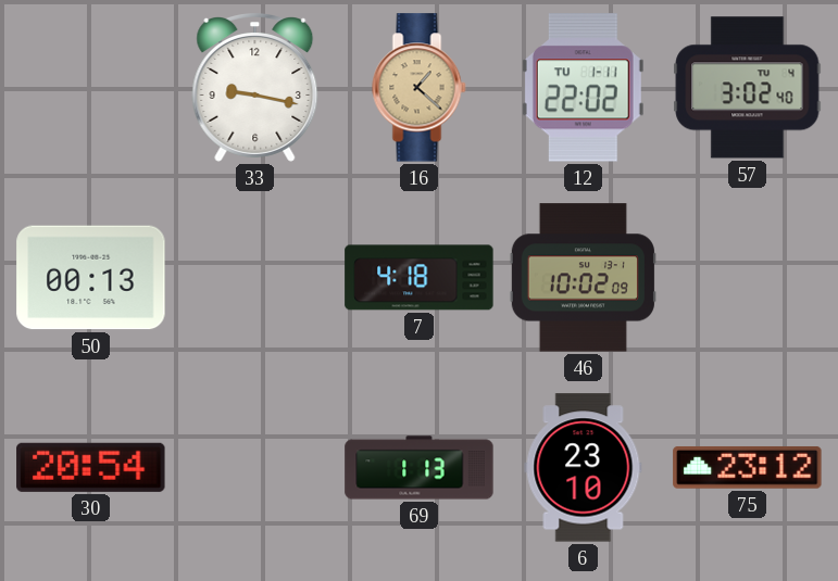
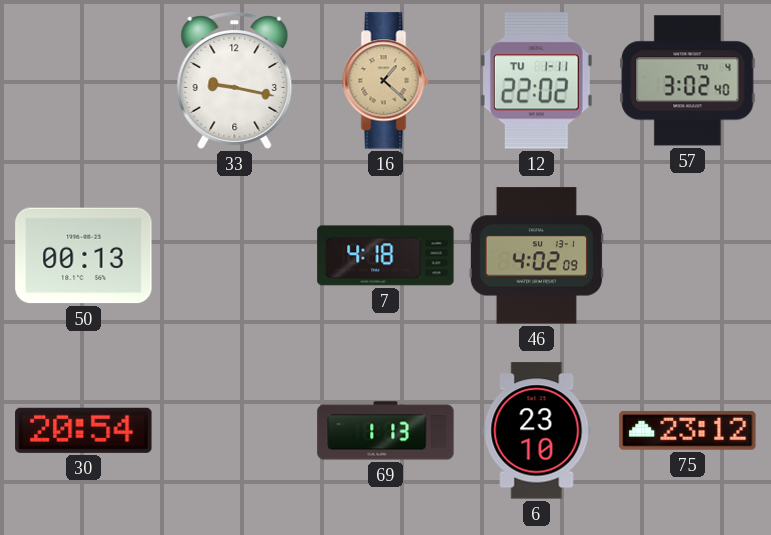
46: 10:02 -> 4:02 (536, 256)
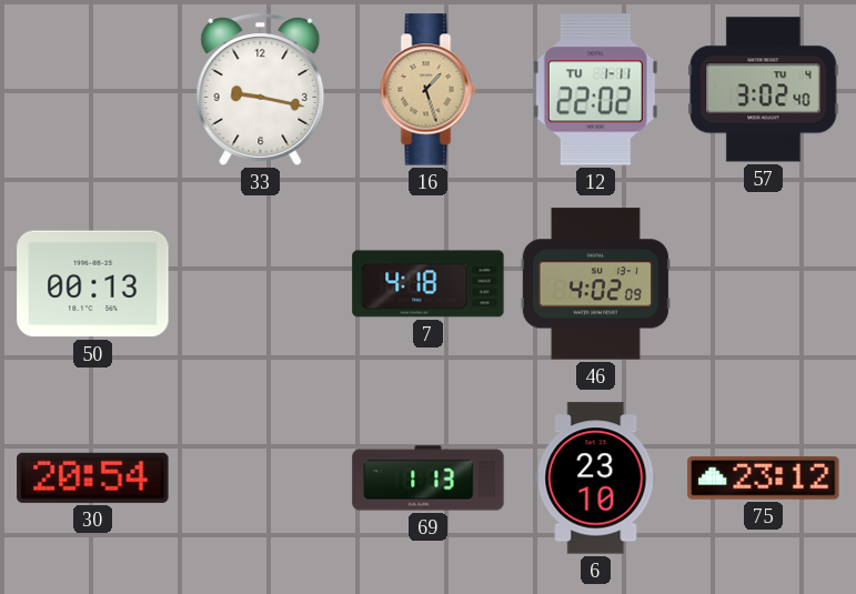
16: 1:22 -> 1:27 (429, 90)
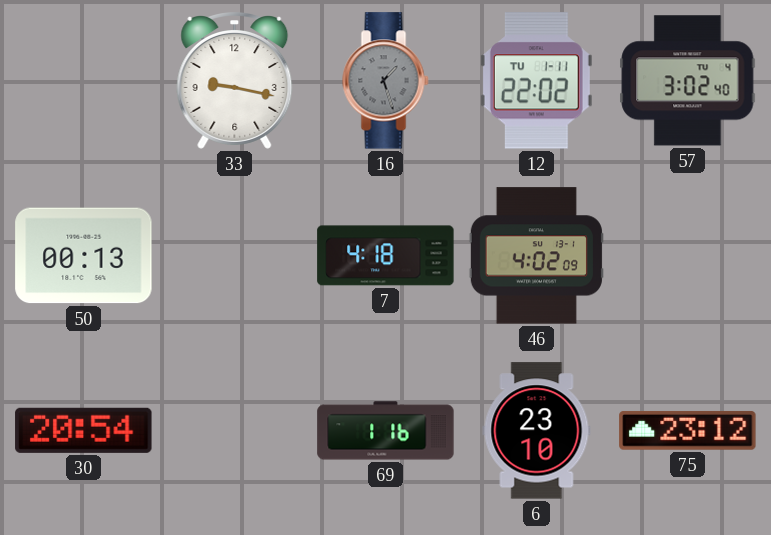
16 dial: champagne -> grey (386, 81)
69: 1:13 -> 1:16 (386, 431)
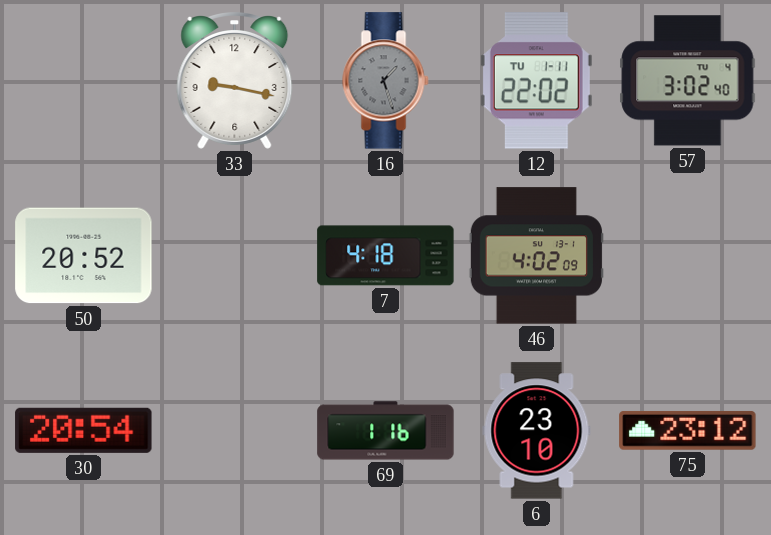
50: 00:13 -> 20:52 (84, 256)
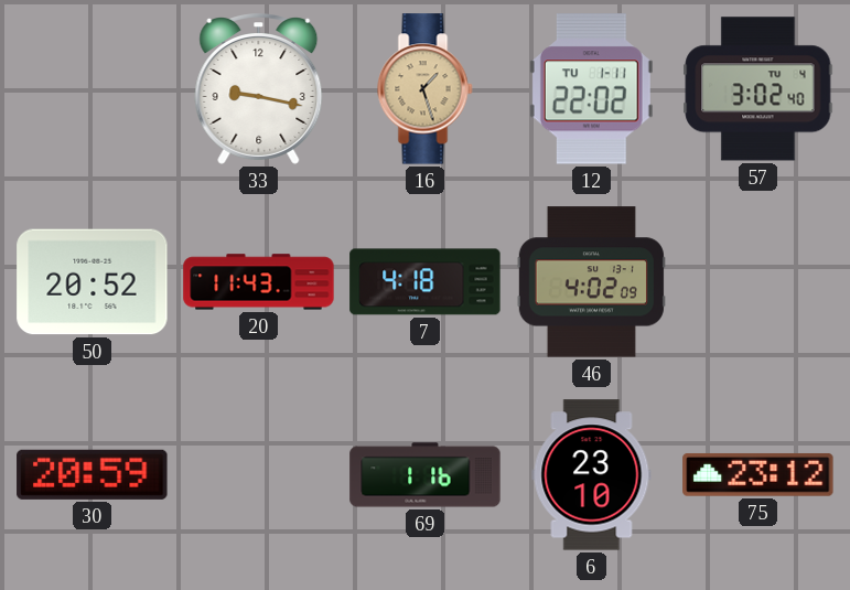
16 dial: grey -> champagne (426, 89)
20: none -> 11:43 (259, 282)
30: 20:54 -> 20:59 (93, 474)
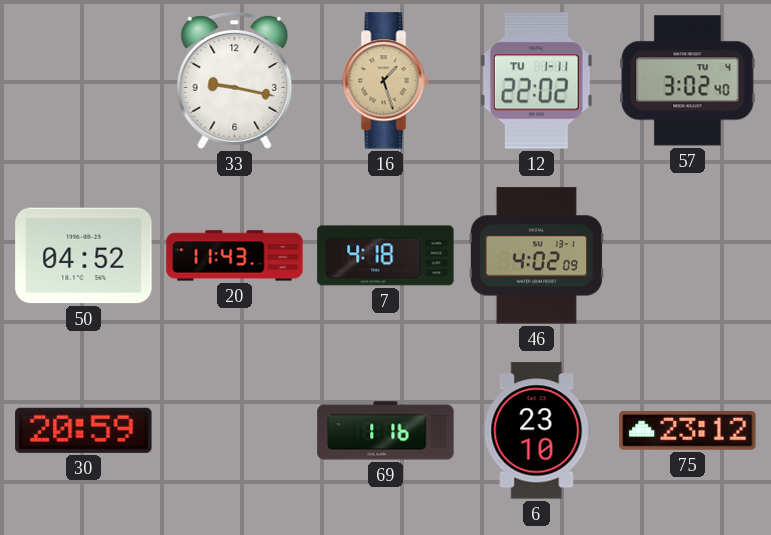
50: 20:52 -> 04:52 (84, 256)
